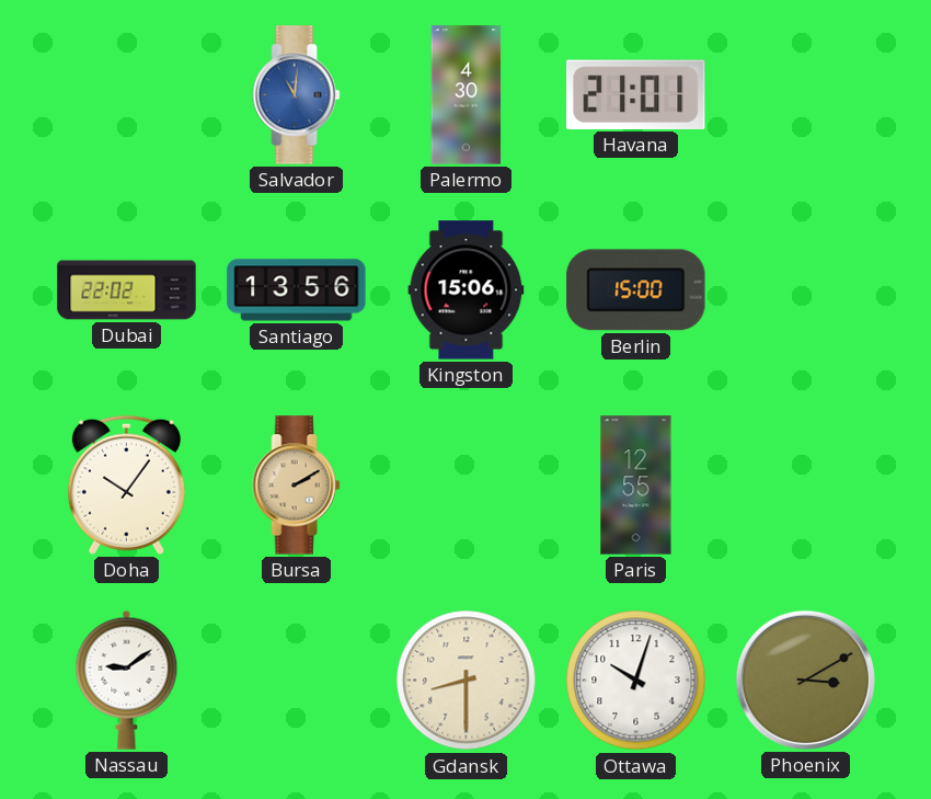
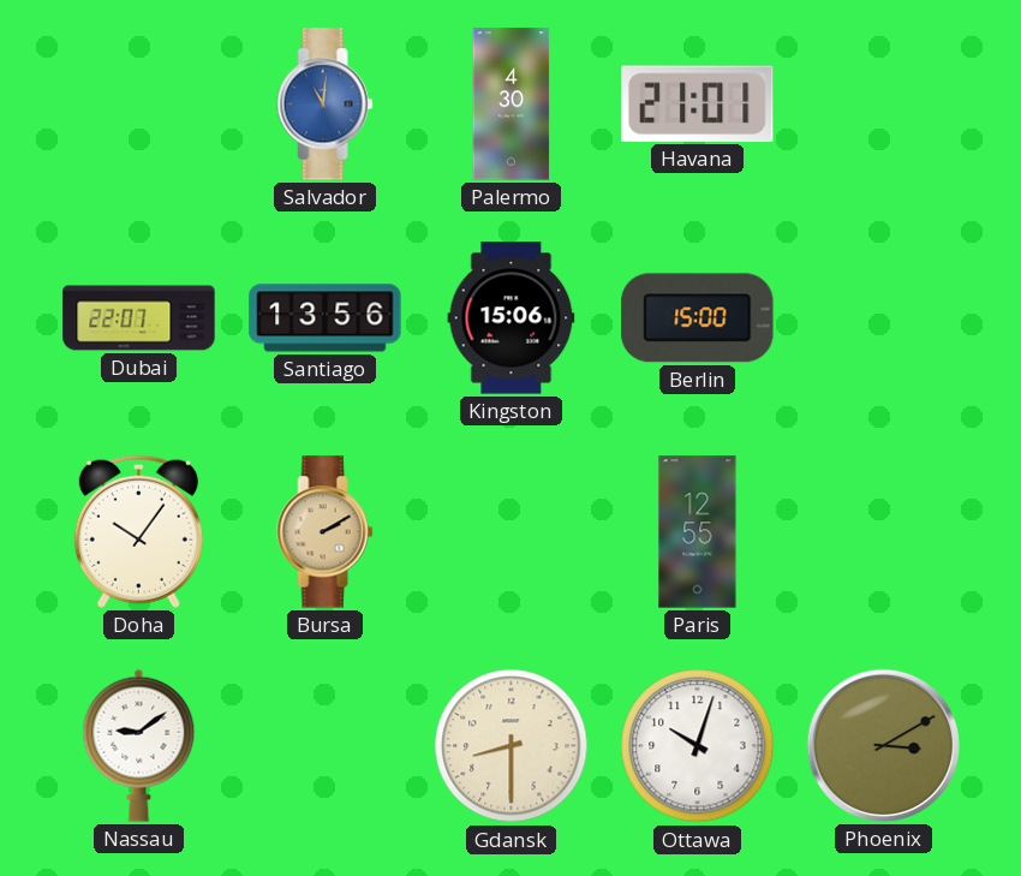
Dubai: 22:02 -> 22:07 (139, 318)
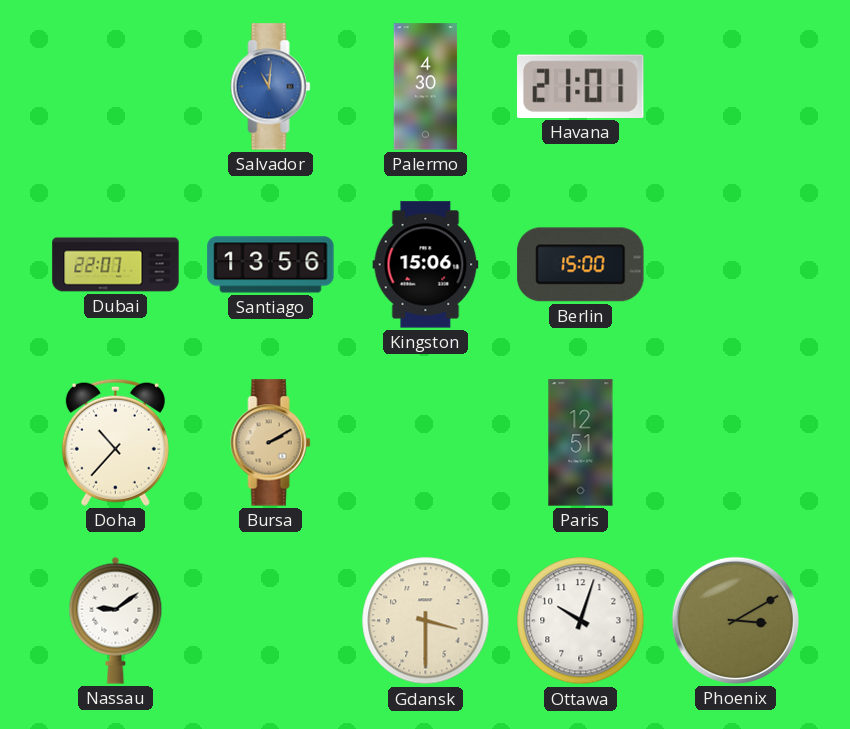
Doha: 10:06 -> 10:37 (115, 442)
Paris: 12:55 -> 12:51 (581, 443)
Gdansk: 8:30 -> 3:30 (426, 621)
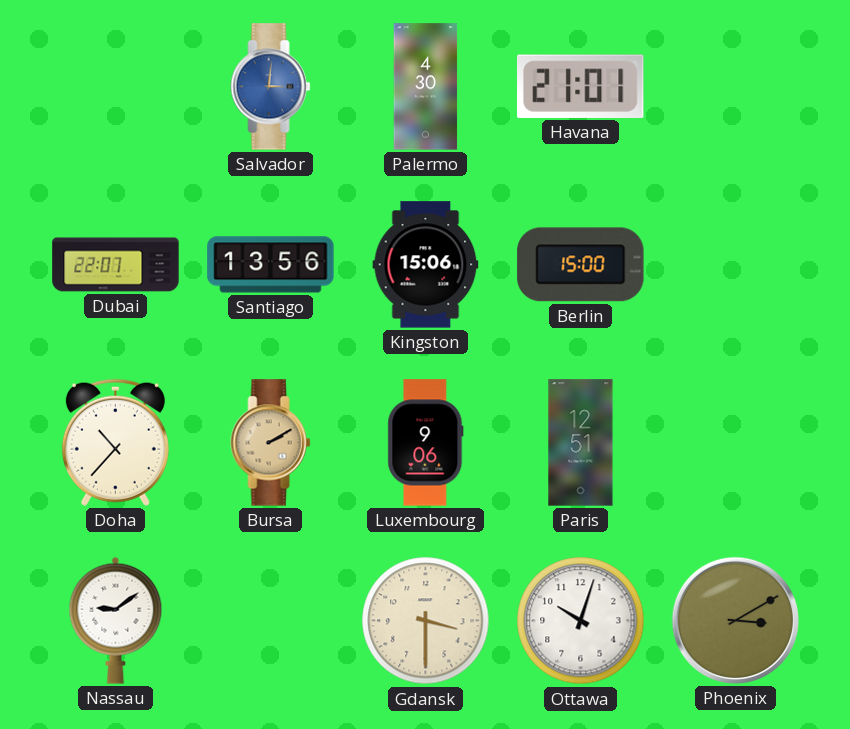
Salvador: 11:01 -> 3:01 (271, 87)
Luxembourg: none -> 9:06 (426, 443)
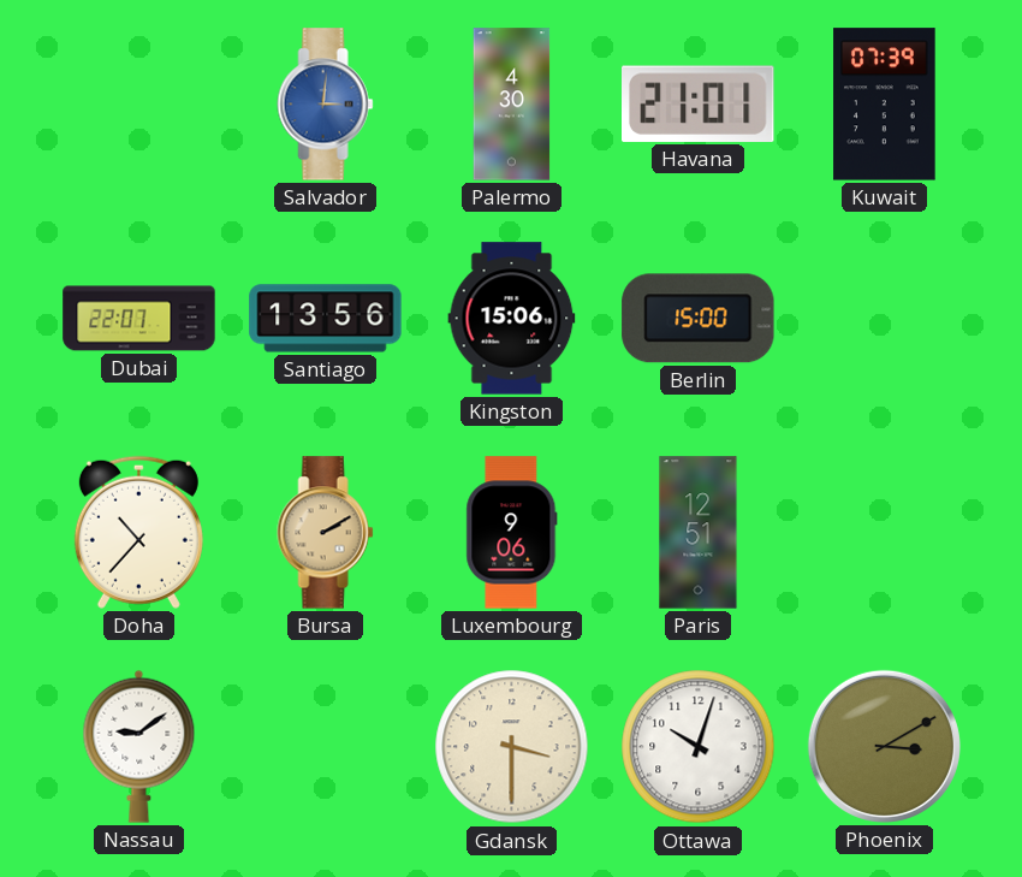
Kuwait: none -> 07:39 (885, 105)
